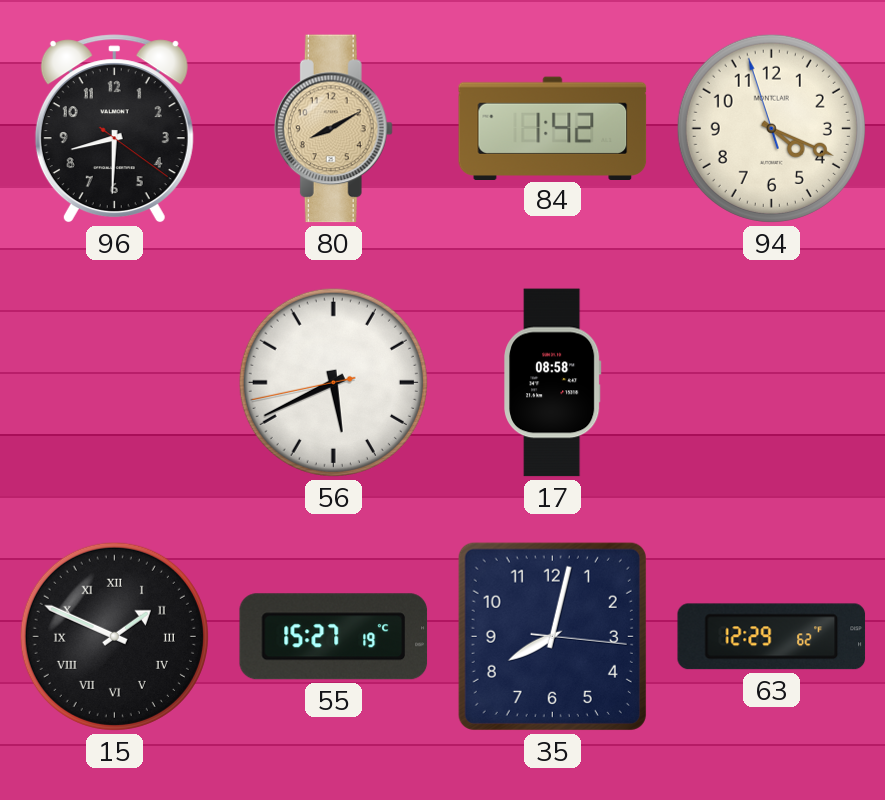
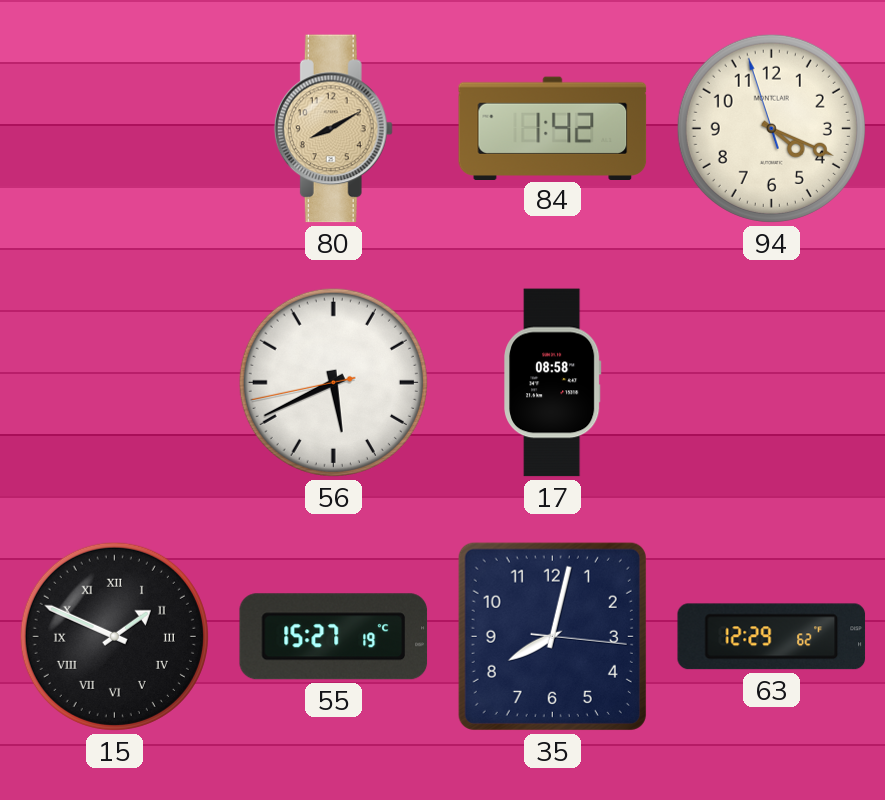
96: 8:30 -> none (114, 129)
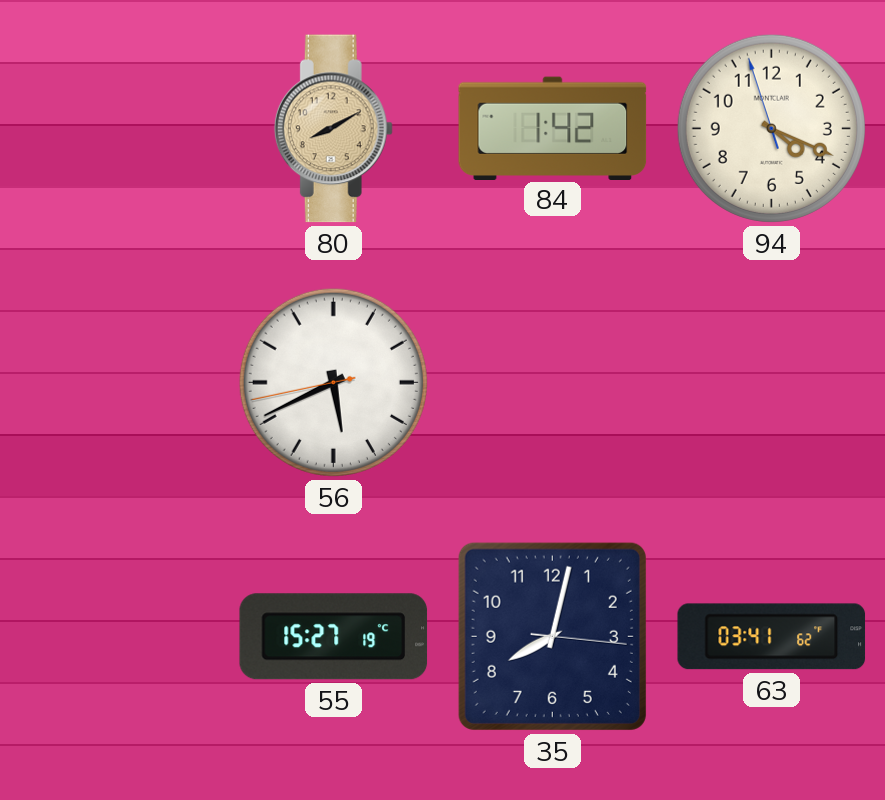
17: 08:58 -> none (553, 383)
15: 1:49 -> none (114, 636)
63: 12:29 -> 03:41 (772, 637)
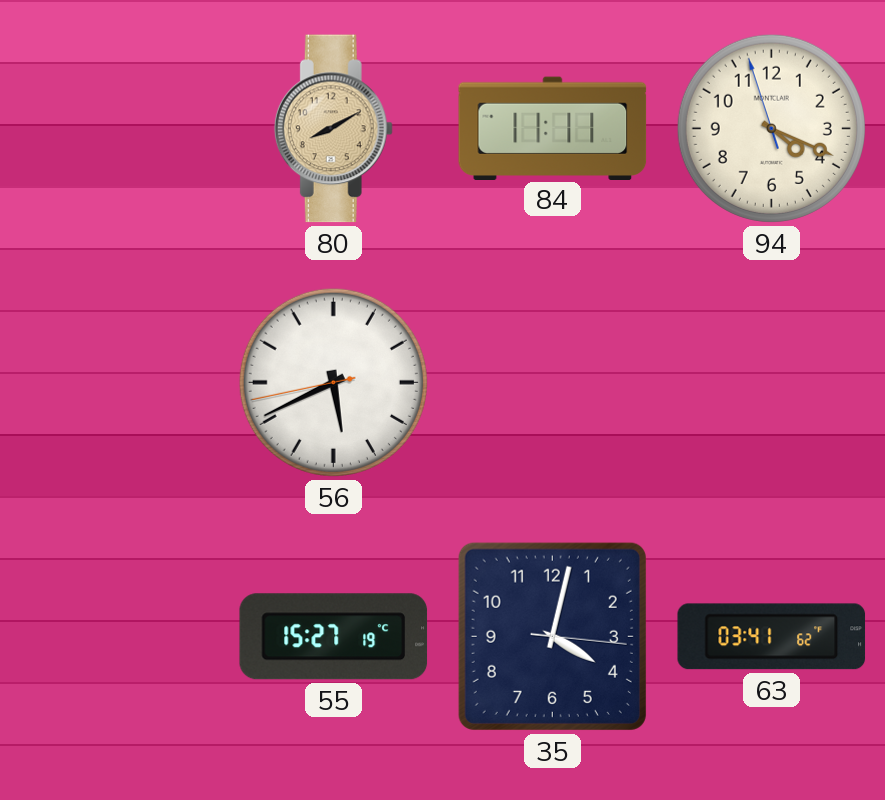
84: 1:42 -> 11:11 (553, 128)
35: 8:02 -> 4:02 (552, 636)
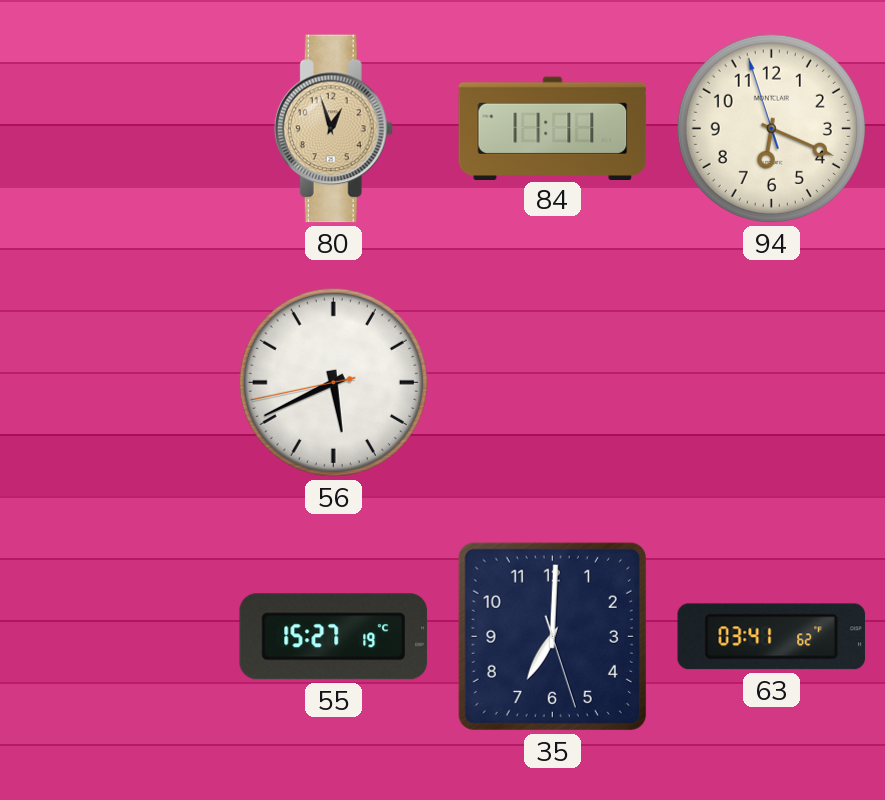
80: 8:10 -> 12:57 (333, 129)
94: 4:18 -> 6:18 (771, 128)
35: 4:02 -> 7:00 (552, 636)
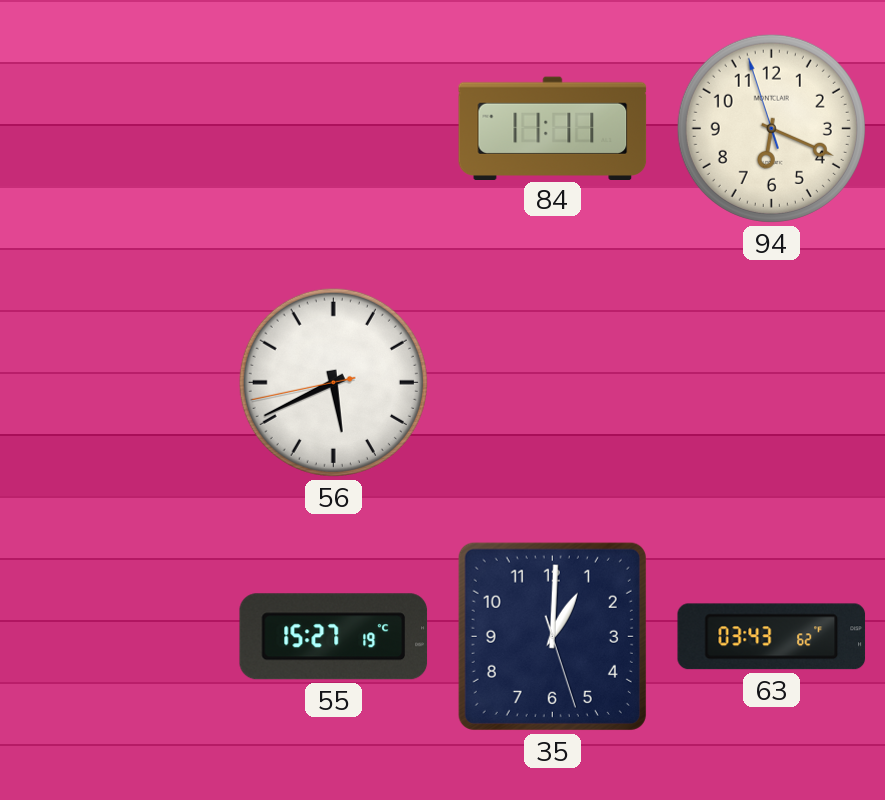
80: 12:57 -> none (333, 129)
35: 7:00 -> 1:00 (552, 636)
63: 03:41 -> 03:43 (772, 637)
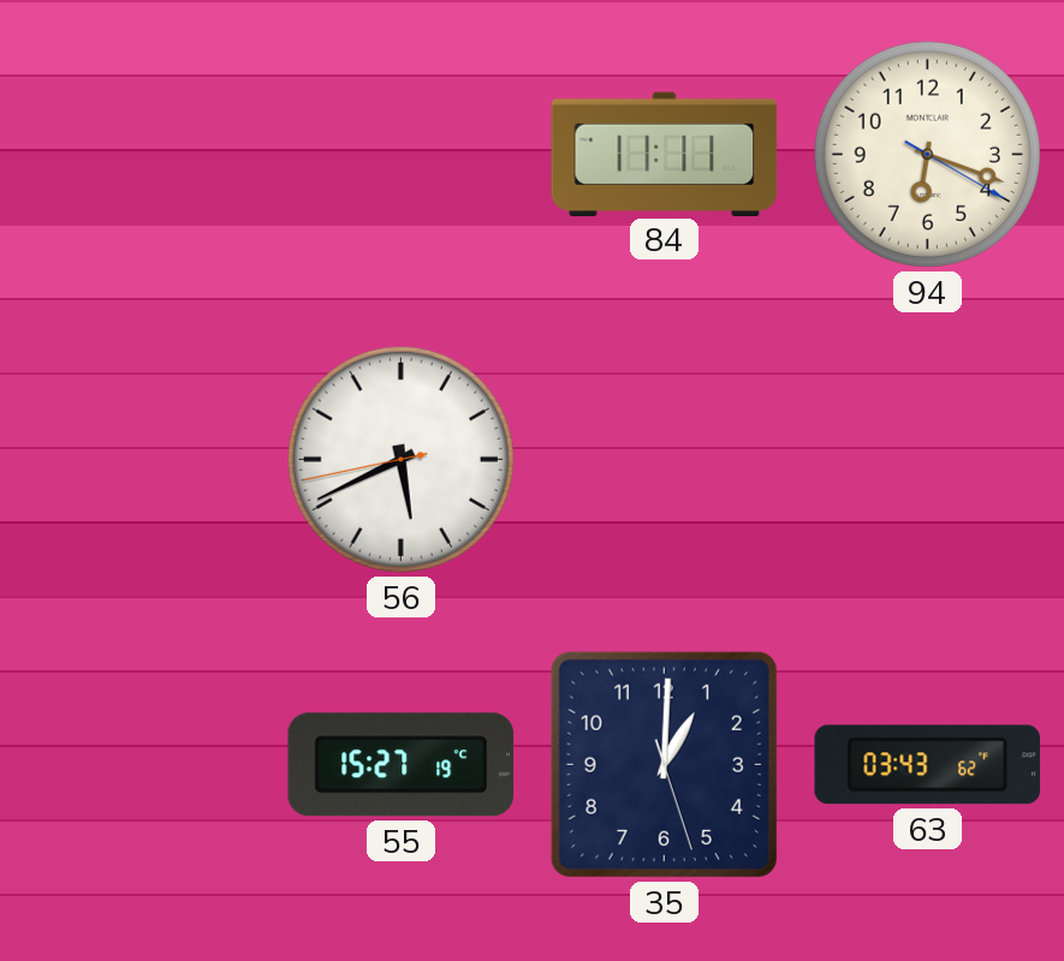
94: 6:18:57 -> 6:18:20 (927, 154)
